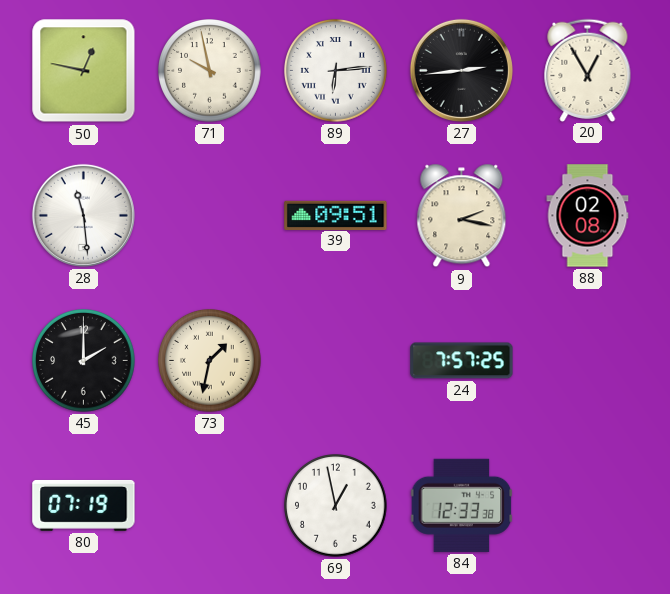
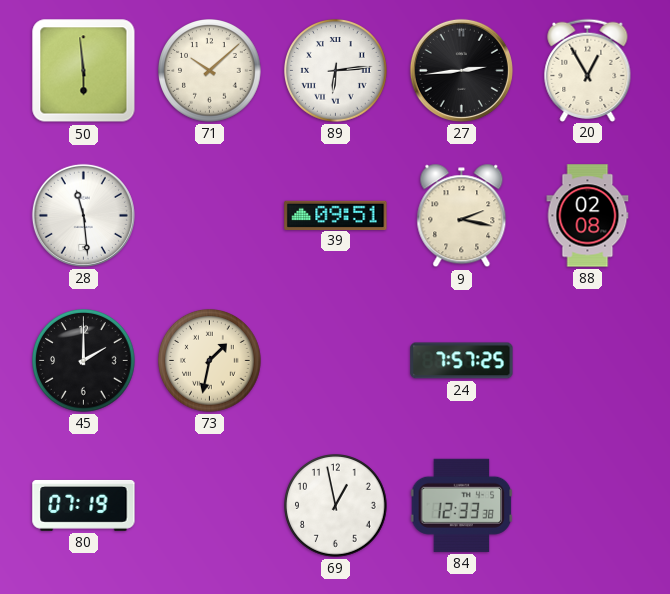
50: 12:47 -> 5:59 (84, 71)
71: 9:58 -> 10:08 (210, 71)
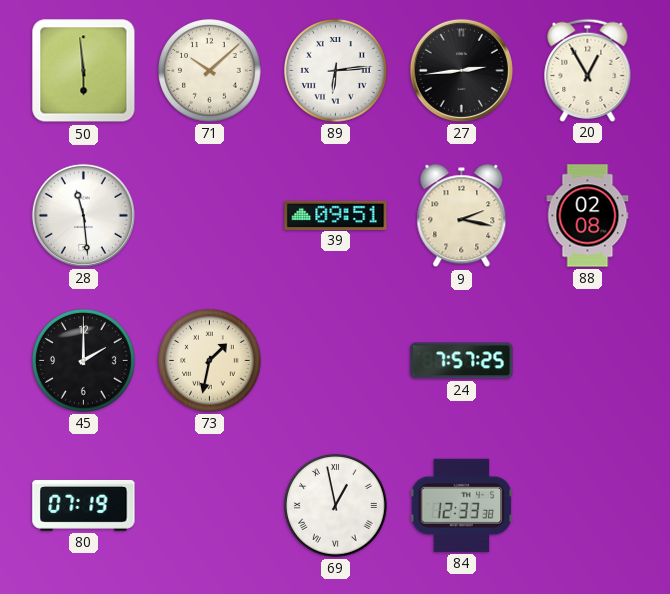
69 numerals: Arabic -> Roman (336, 506)
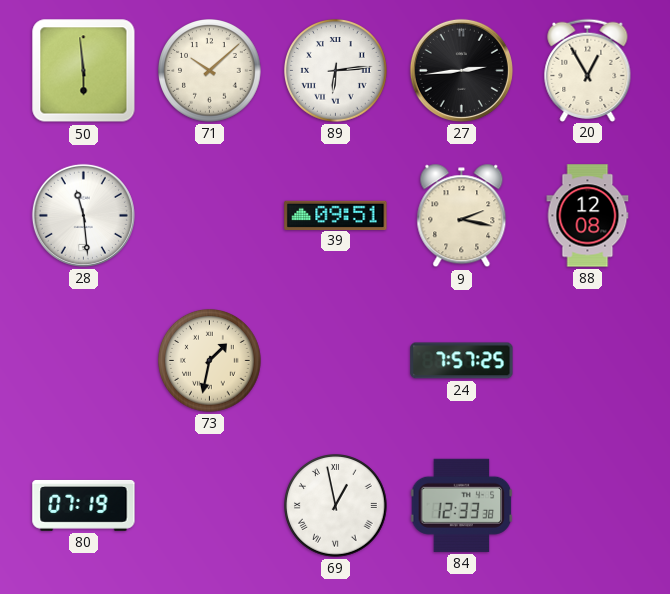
88: 02:08 -> 12:08 (588, 216)
45: 2:00 -> none (84, 361)
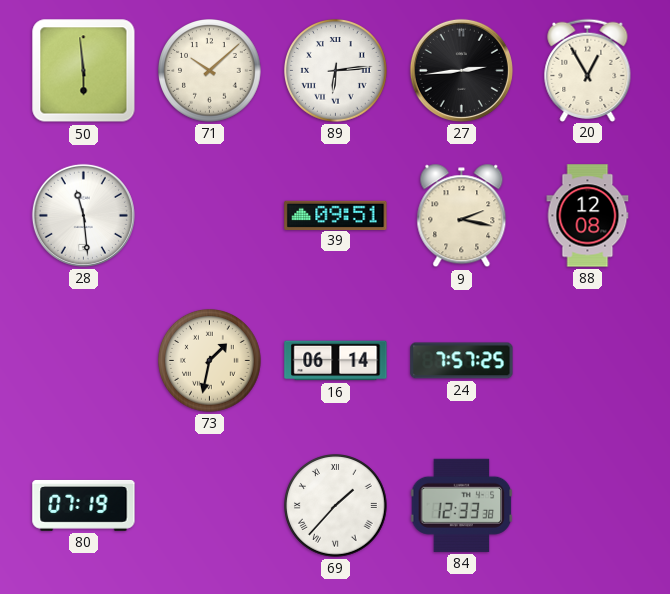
16: none -> 06:14 (336, 361)
69: 12:58 -> 1:37 (336, 506)
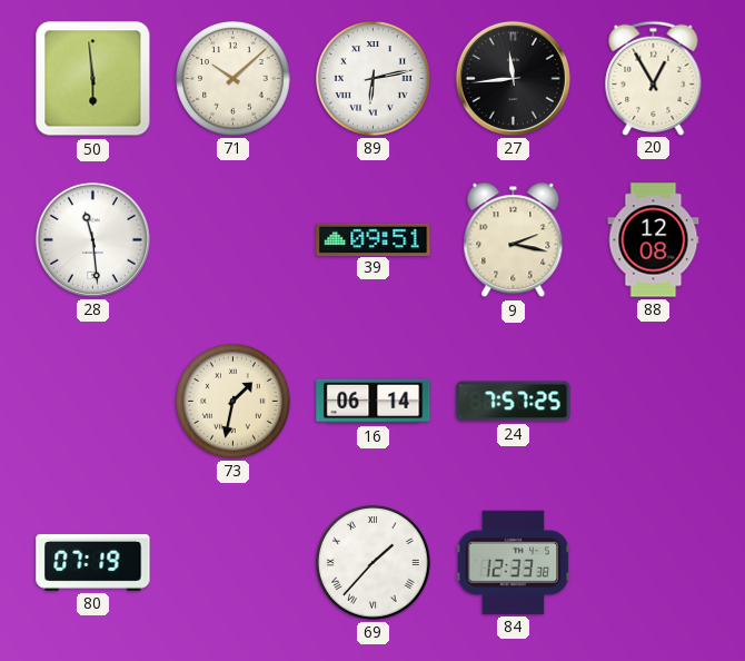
89: 6:14 -> 6:13 (374, 79)
27: 2:44 -> 11:44 (513, 78)
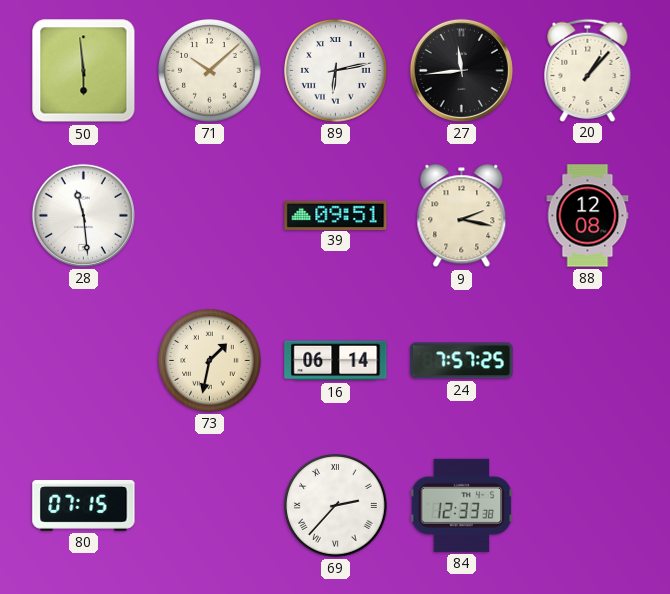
20: 12:55 -> 1:07 (588, 70)
80: 07:19 -> 07:15 (84, 505)
69: 1:37 -> 2:37 (336, 506)
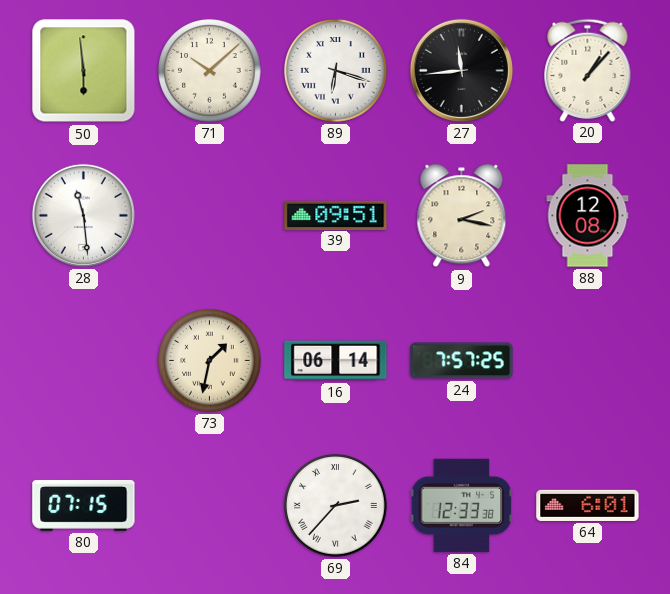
89: 6:13 -> 6:18 (336, 71)
64: none -> 6:01 (588, 505)
